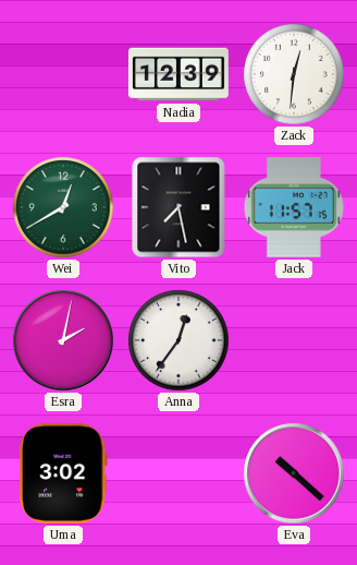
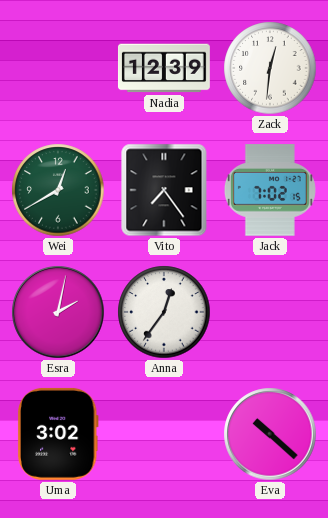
Vito: 7:28 -> 7:24 (164, 190)
Jack: 11:57 -> 7:02 (270, 190)
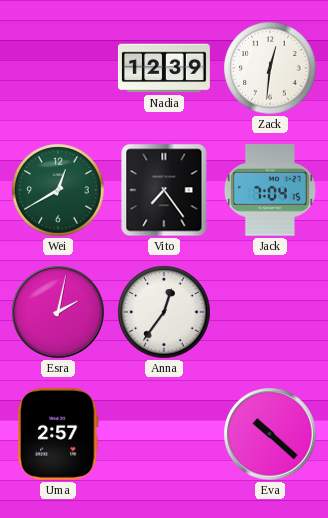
Jack: 7:02 -> 7:04 (270, 190)
Uma: 3:02 -> 2:57 (58, 434)
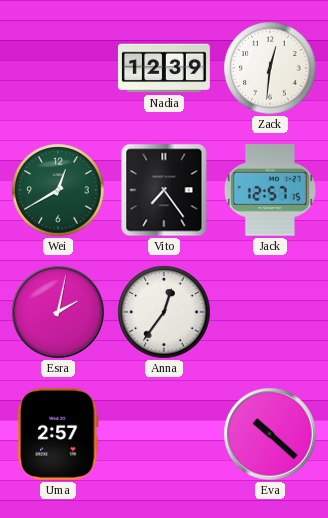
Jack: 7:04 -> 12:57 (270, 190)
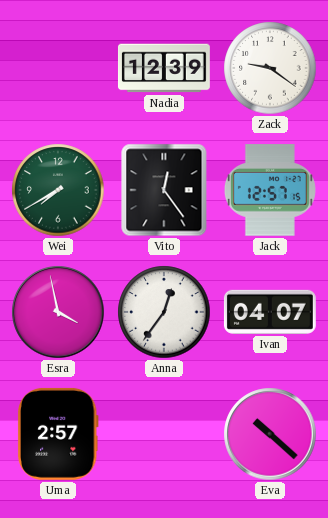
Zack: 12:31 -> 9:21 (270, 68)
Wei: 12:40 -> 7:40 (58, 190)
Vito: 7:24 -> 12:24 (164, 190)
Esra: 2:02 -> 3:58 (58, 312)
Ivan: none -> 04:07 (270, 312)
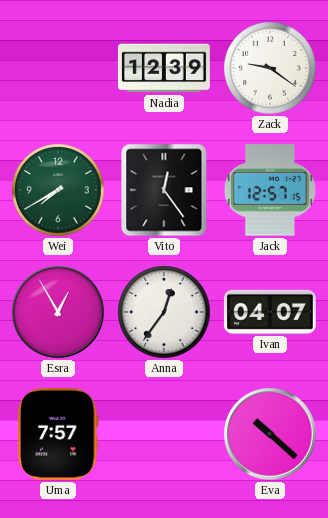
Esra: 3:58 -> 12:55 (58, 312)
Uma: 2:57 -> 7:57 (58, 434)
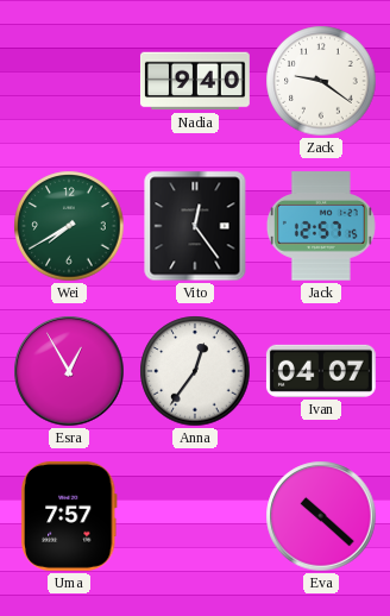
Nadia: 12:39 -> 9:40 (195, 81)
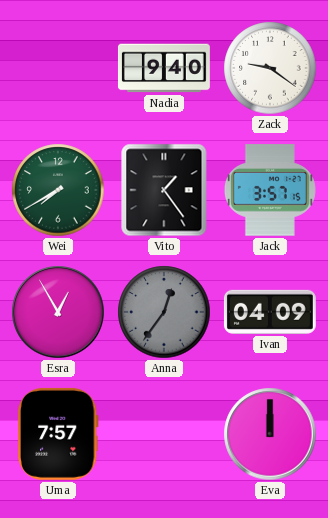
Vito: 12:24 -> 1:24 (164, 190)
Jack: 12:57 -> 3:57 (270, 190)
Anna dial: white -> grey (164, 312)
Ivan: 04:07 -> 04:09 (270, 312)
Eva: 10:22 -> 12:00 (270, 434)
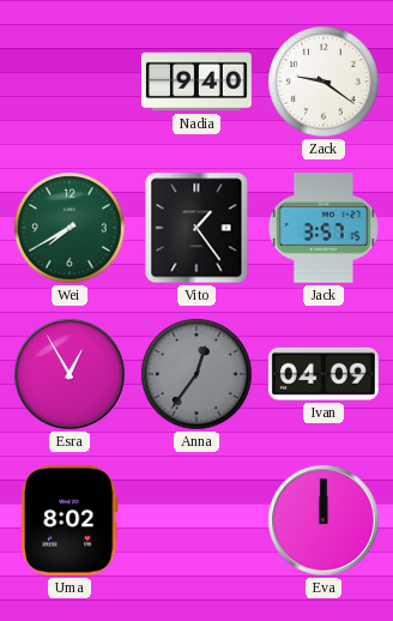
Uma: 7:57 -> 8:02 (69, 520)
